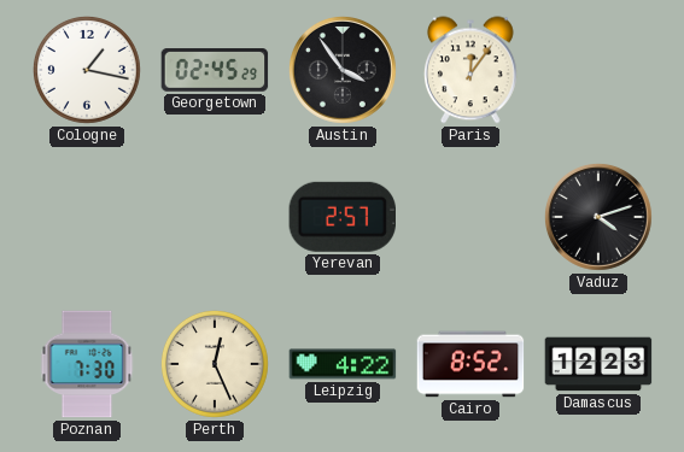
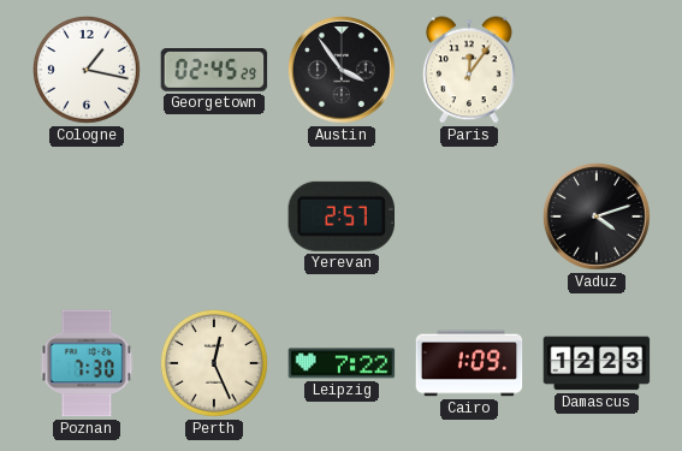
Leipzig: 4:22 -> 7:22 (342, 363)
Cairo: 8:52 -> 1:09 (469, 363)
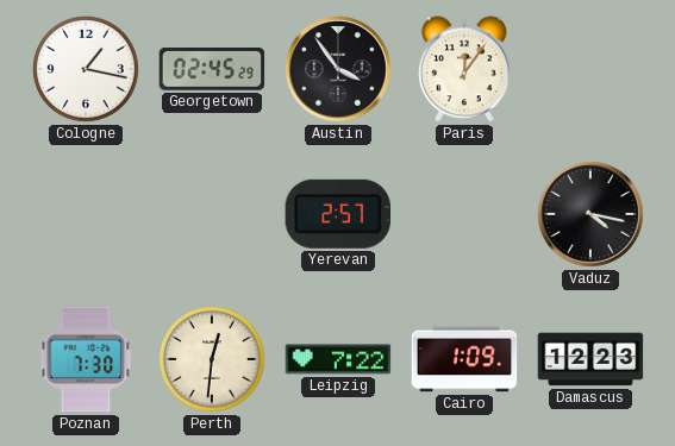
Vaduz: 4:12 -> 4:17 (590, 214)
Perth: 12:26 -> 12:31 (212, 359)
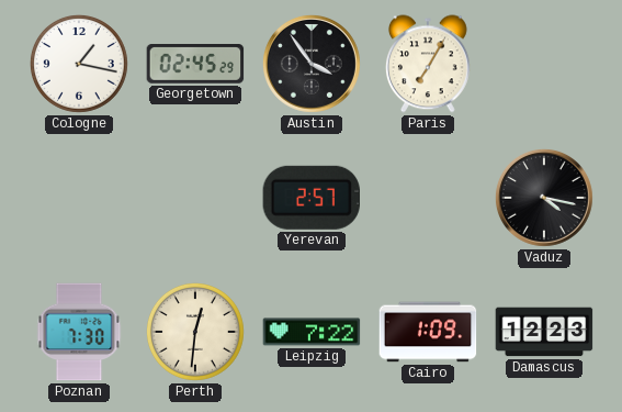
Paris: 12:06 -> 7:05 (428, 64)
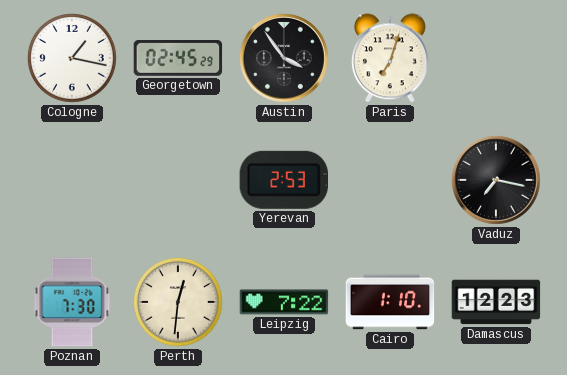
Paris: 7:05 -> 7:03 (390, 58)
Yerevan: 2:57 -> 2:53 (283, 180)
Vaduz: 4:17 -> 7:17 (496, 180)
Cairo: 1:09 -> 1:10 (390, 302)
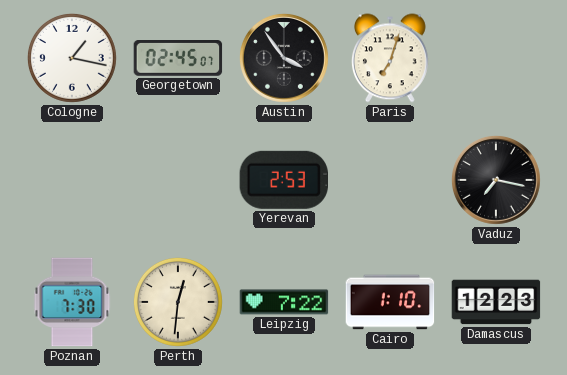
Georgetown: 02:45:29 -> 02:45:07 (178, 59)
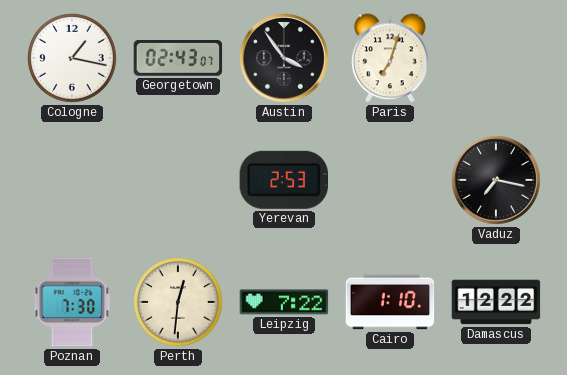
Georgetown: 02:45 -> 02:43 (178, 59)
Damascus: 12:23 -> 12:22 (496, 302)
